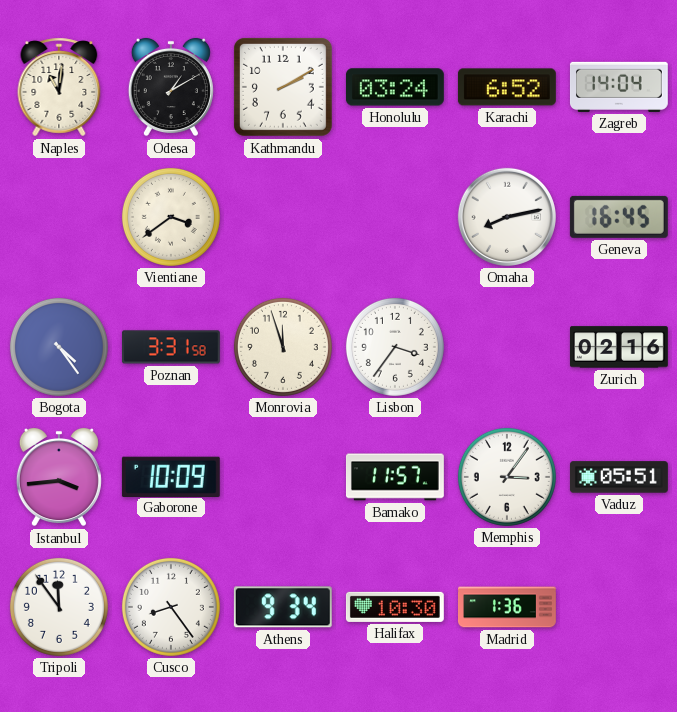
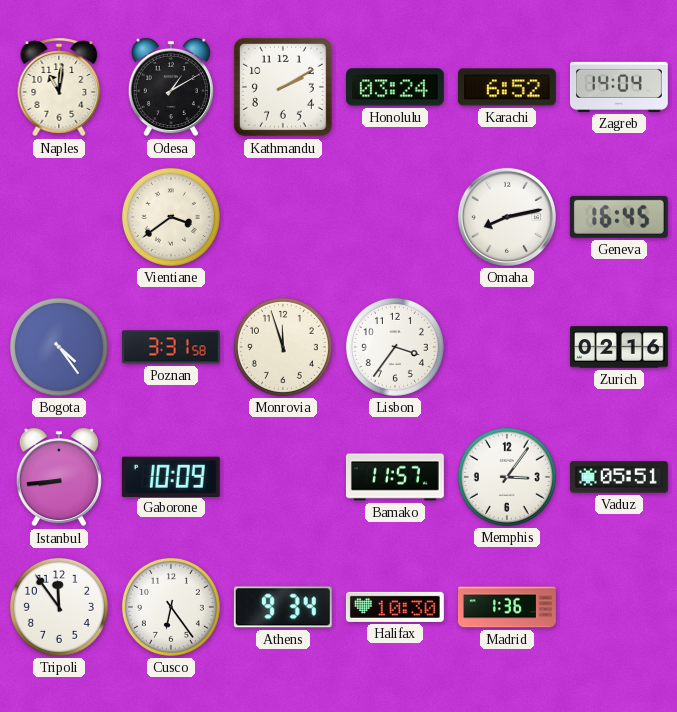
Istanbul: 3:44 -> 8:44 (59, 477)
Cusco: 8:24 -> 6:24 (171, 607)
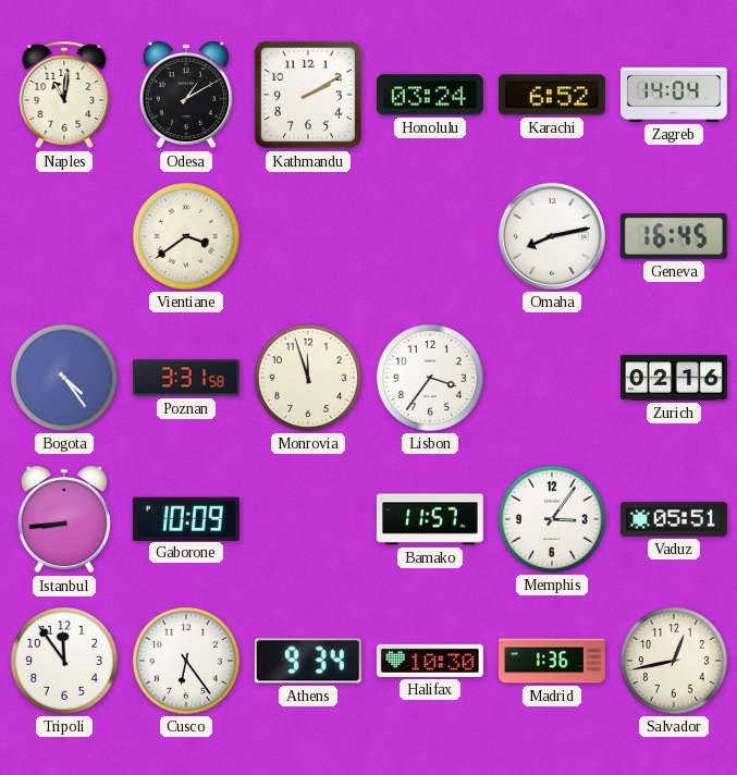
Salvador: none -> 12:43 (674, 661)
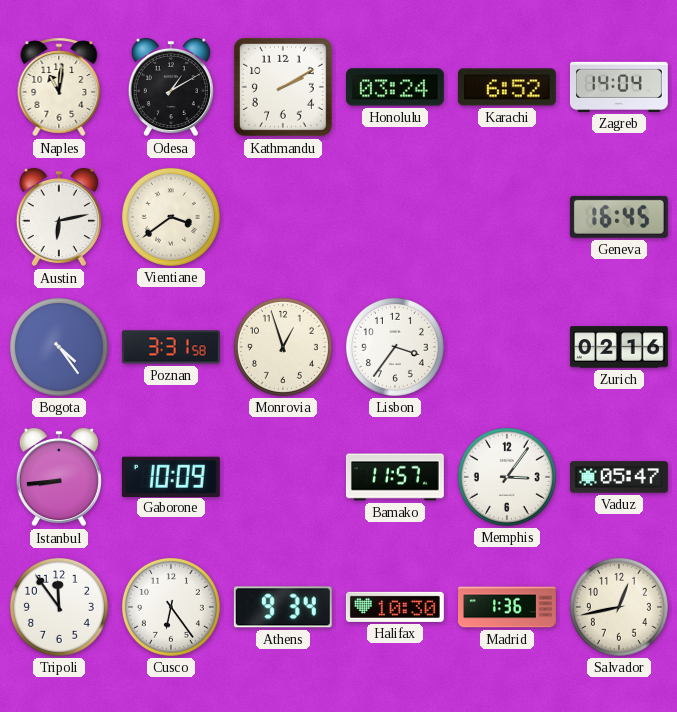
Austin: none -> 6:13 (59, 217)
Omaha: 8:13 -> none (552, 236)
Monrovia: 11:57 -> 12:57 (283, 347)
Vaduz: 05:51 -> 05:47 (619, 477)
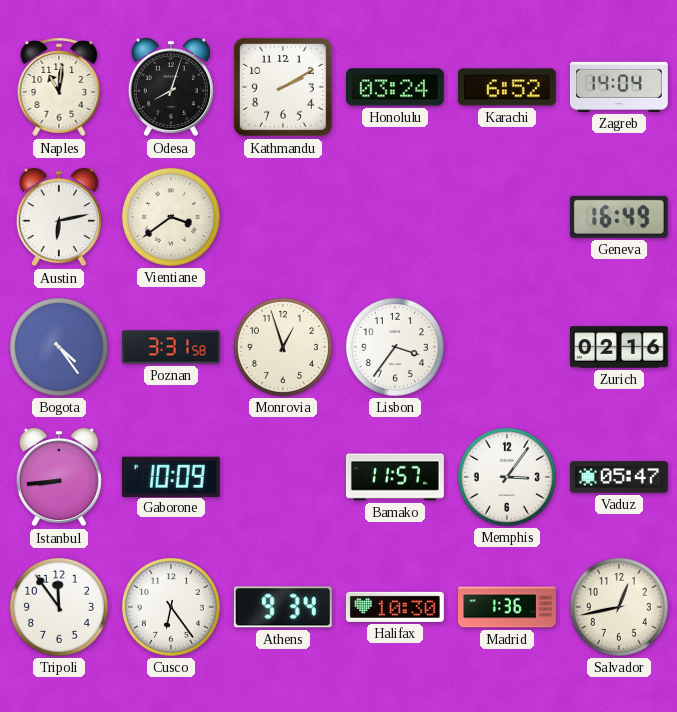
Odesa: 1:10 -> 8:03 (171, 87)
Geneva: 16:45 -> 16:49 (619, 217)
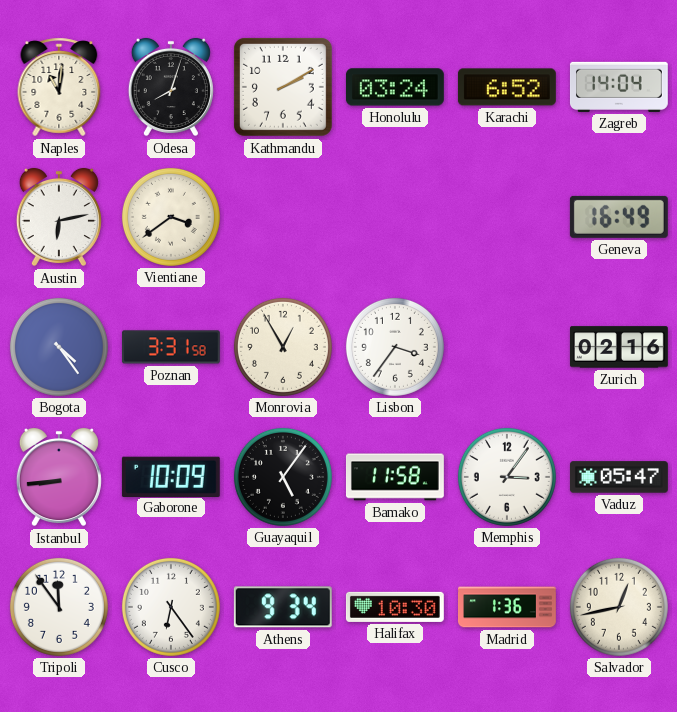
Monrovia: 12:57 -> 12:55 (283, 347)
Guayaquil: none -> 5:06 (283, 477)
Bamako: 11:57 -> 11:58 (395, 477)
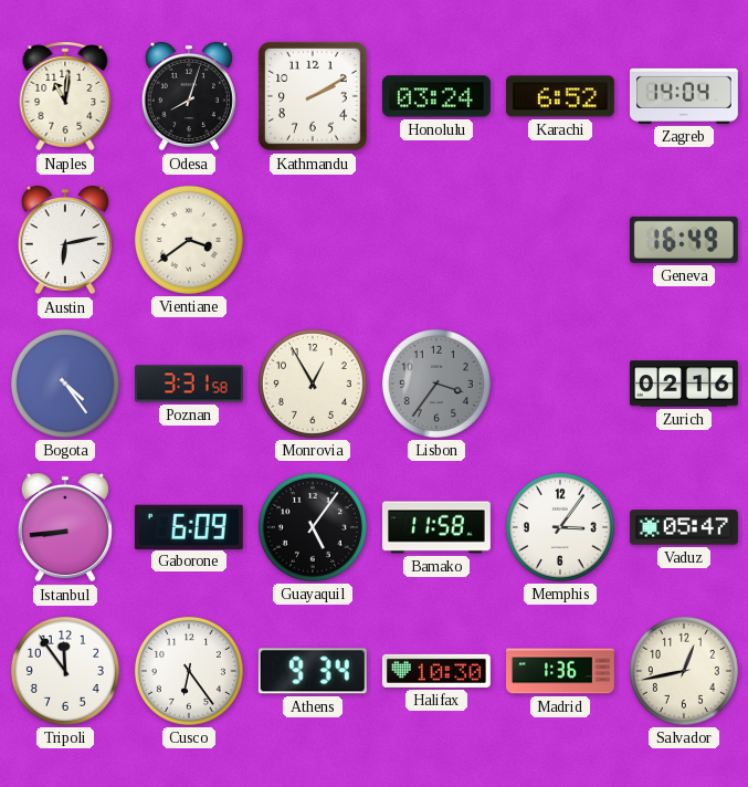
Lisbon dial: white -> grey (436, 384)
Gaborone: 10:09 -> 6:09 (189, 526)
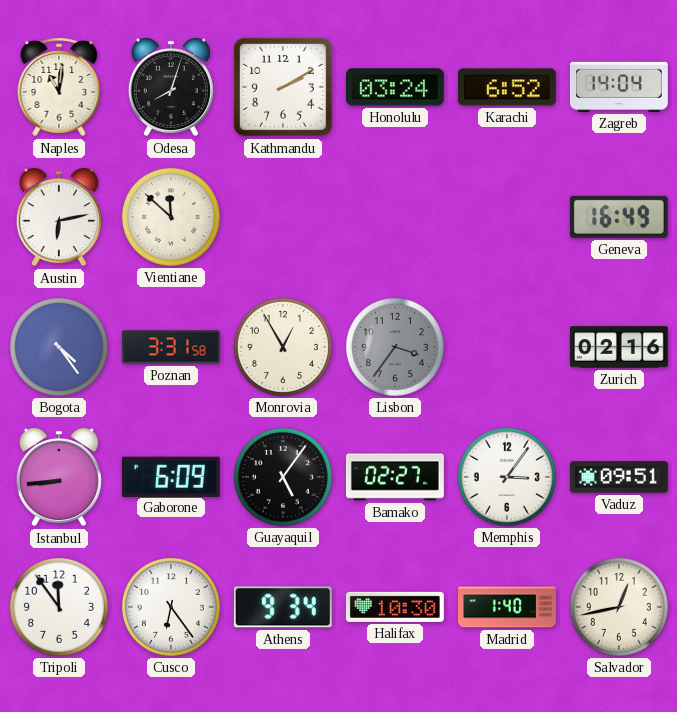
Vientiane: 3:39 -> 11:52 (171, 217)
Bamako: 11:58 -> 02:27 (395, 477)
Vaduz: 05:47 -> 09:51 (619, 477)
Madrid: 1:36 -> 1:40 (508, 607)
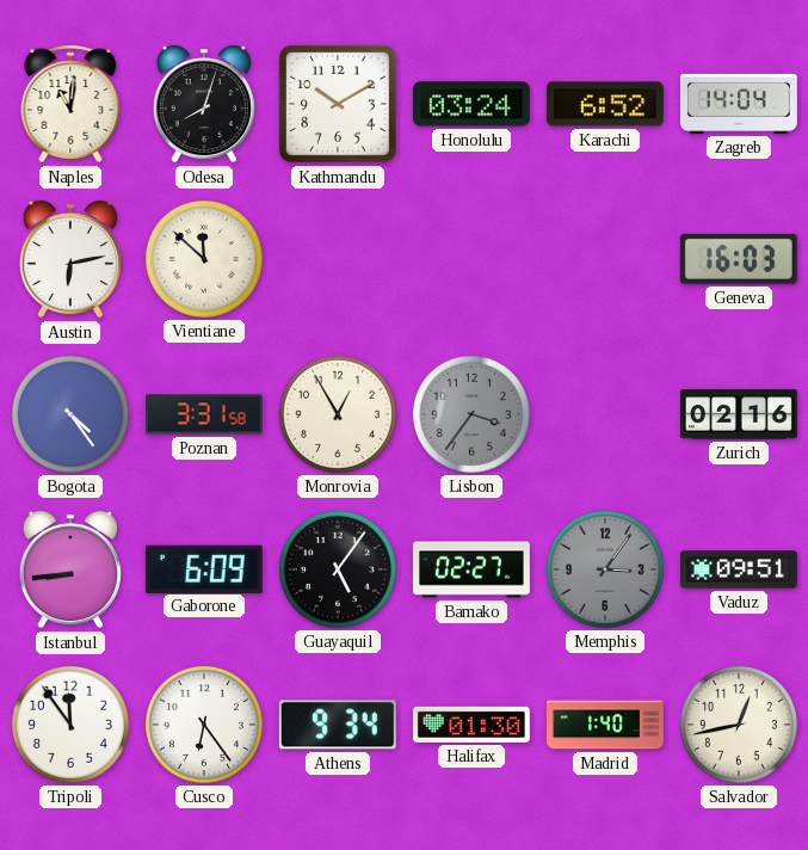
Kathmandu: 2:10 -> 10:10 (338, 104)
Geneva: 16:49 -> 16:03 (739, 259)
Memphis dial: white -> grey (605, 569)
Halifax: 10:30 -> 01:30 (471, 725)
